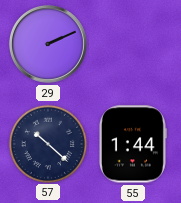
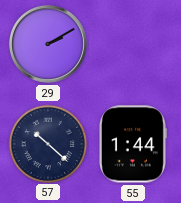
29: 2:11 -> 2:10 (48, 44)
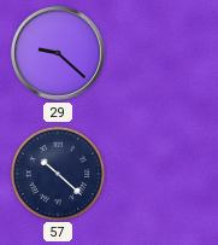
29: 2:10 -> 9:22 (58, 53)
55: 1:44 -> none (132, 144)
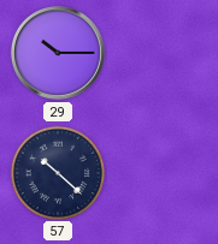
29: 9:22 -> 10:15 (58, 53)
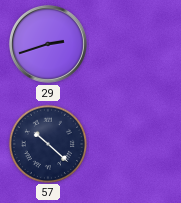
29: 10:15 -> 2:42 (48, 44)
